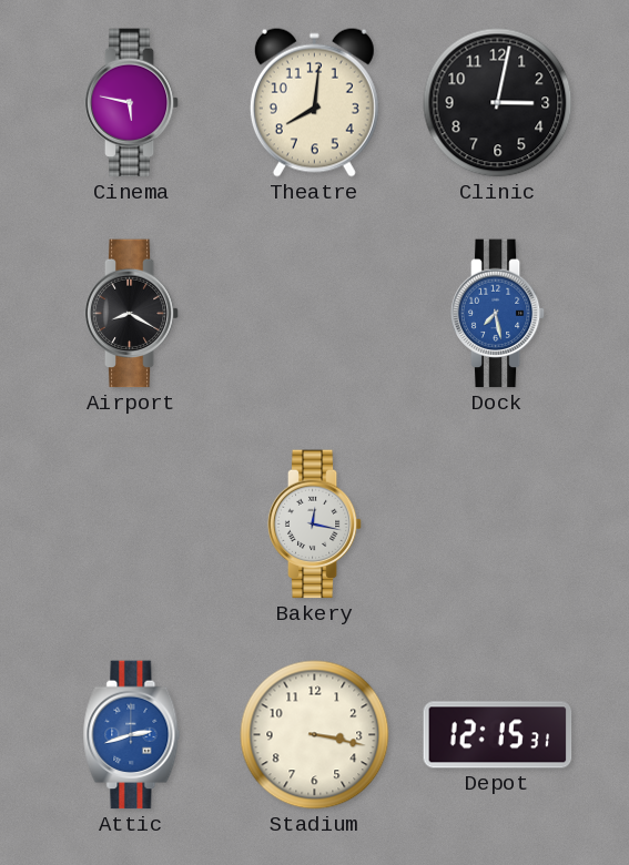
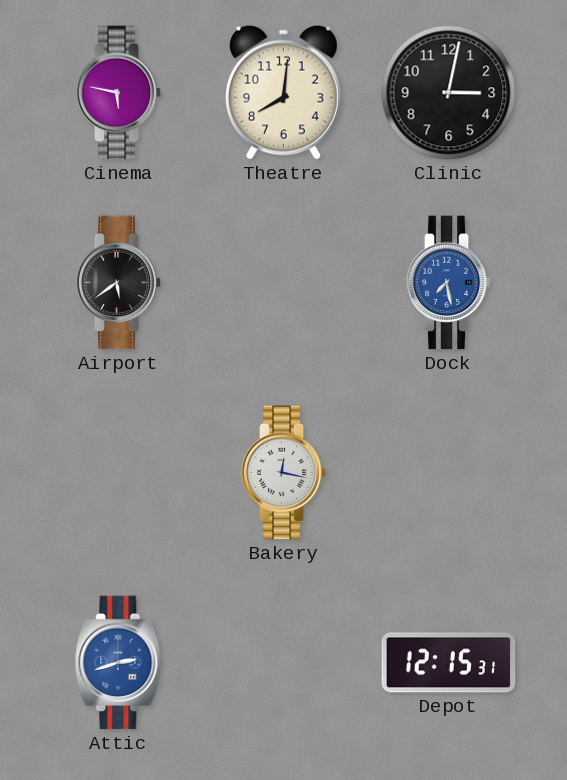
Airport: 8:20 -> 5:39 (119, 283)
Stadium: 3:17 -> none (315, 735)
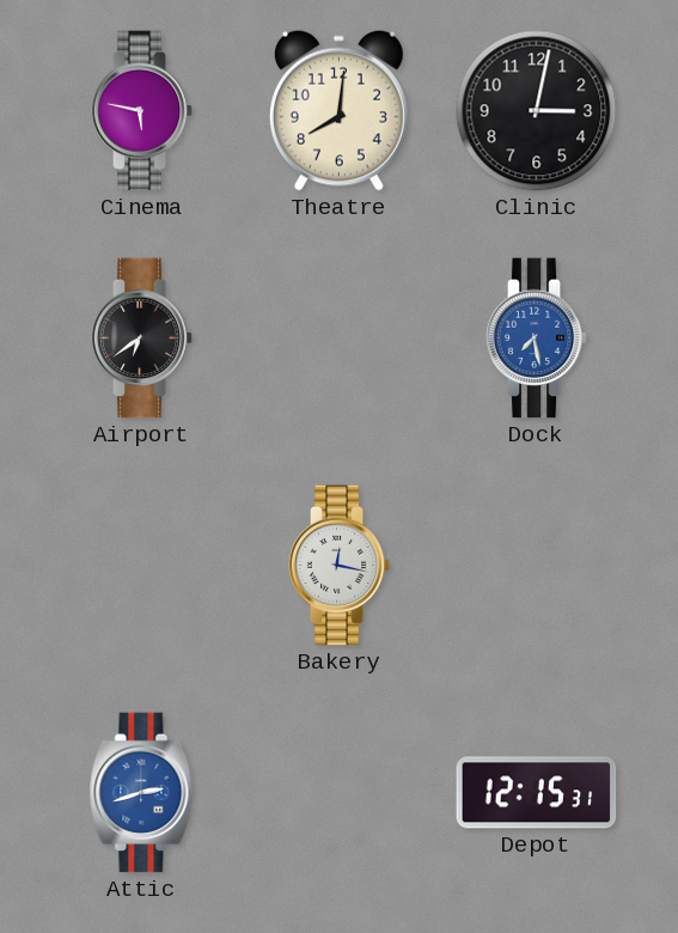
Airport: 5:39 -> 6:39 (142, 339)
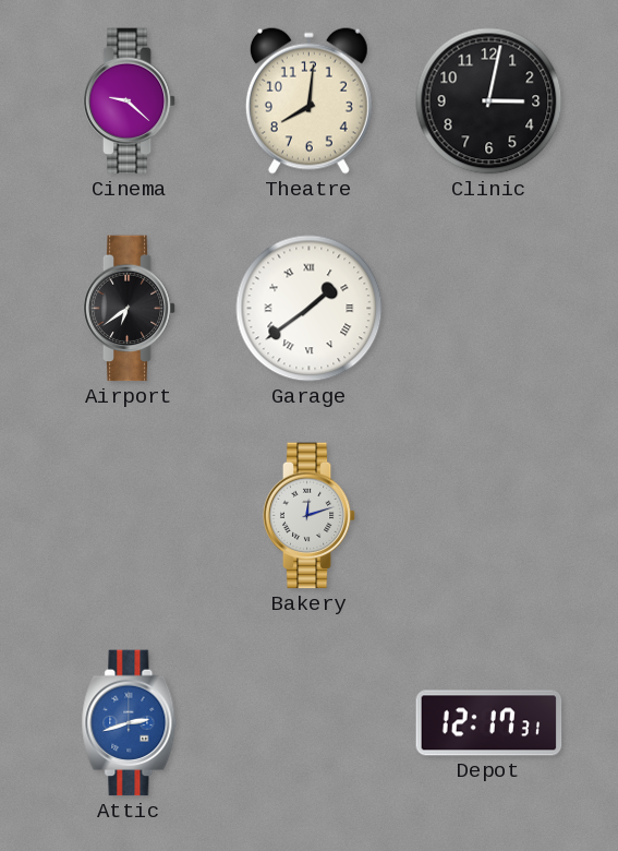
Cinema: 5:47 -> 9:22 (130, 101)
Garage: none -> 1:39 (310, 309)
Dock: 7:28 -> none (537, 339)
Bakery: 12:17 -> 12:12 (310, 516)
Depot: 12:15 -> 12:17 (489, 723)
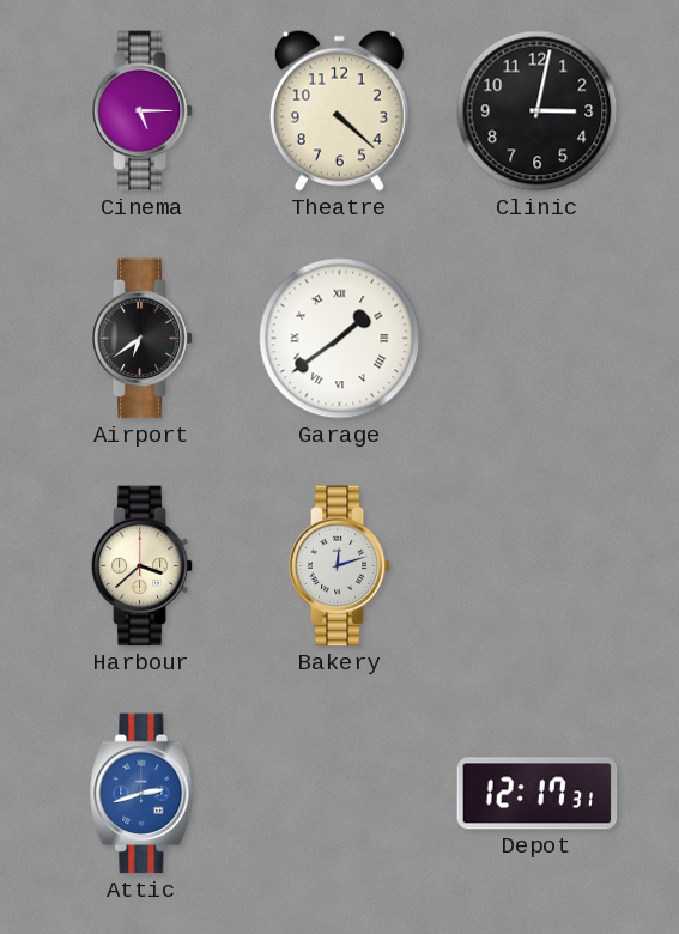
Cinema: 9:22 -> 5:15 (143, 111)
Theatre: 8:01 -> 4:22 (339, 110)
Harbour: none -> 3:38 (143, 566)
